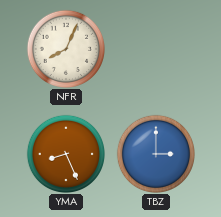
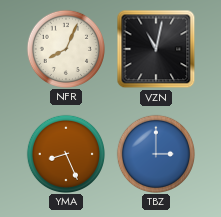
VZN: none -> 11:02 (156, 49)
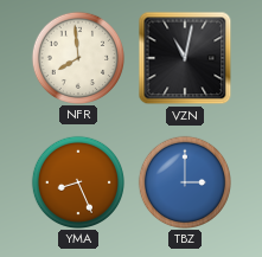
NFR: 8:04 -> 7:59 (77, 57)
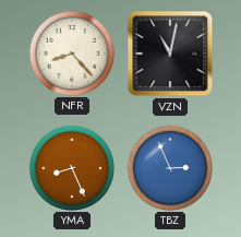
NFR: 7:59 -> 8:23 (71, 52)
TBZ: 3:00 -> 2:56 (169, 167)
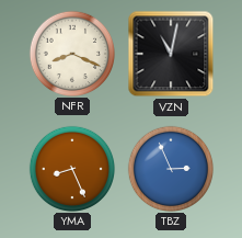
NFR: 8:23 -> 8:19 (71, 53)
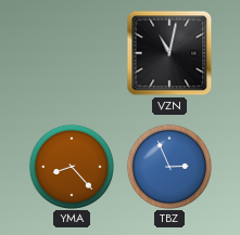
NFR: 8:19 -> none (71, 53)
YMA: 8:26 -> 8:23 (71, 166)
